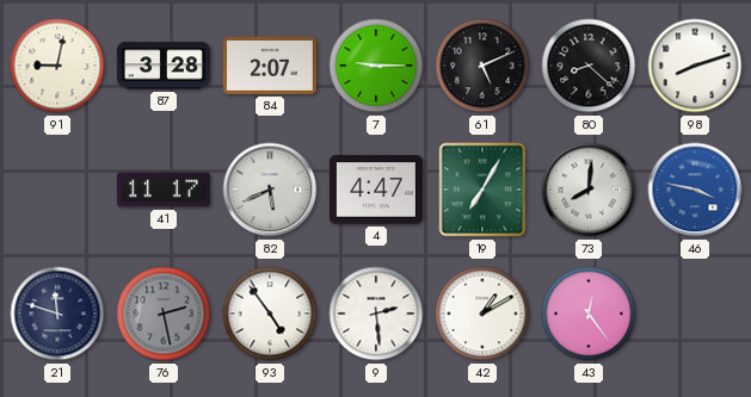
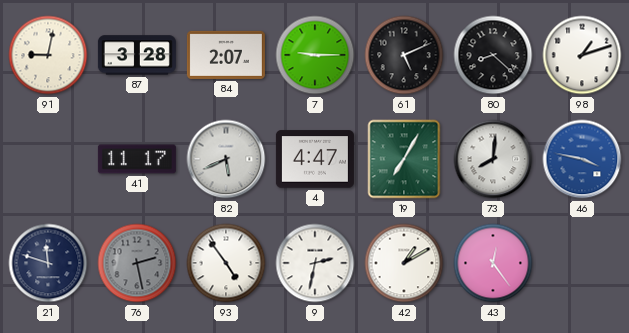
98: 8:12 -> 1:12 (582, 55)
9: 2:29 -> 2:32 (315, 263)
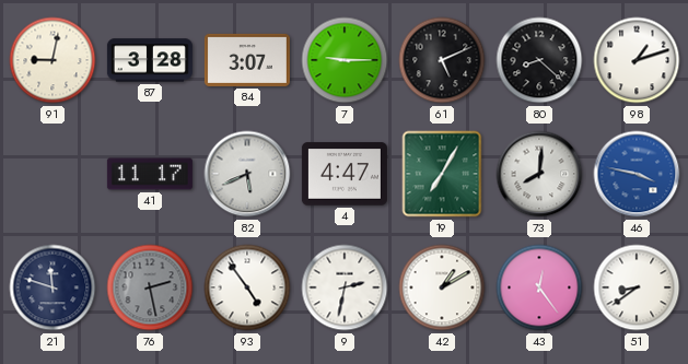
84: 2:07 -> 3:07 (247, 60)
51: none -> 8:39 (637, 287)
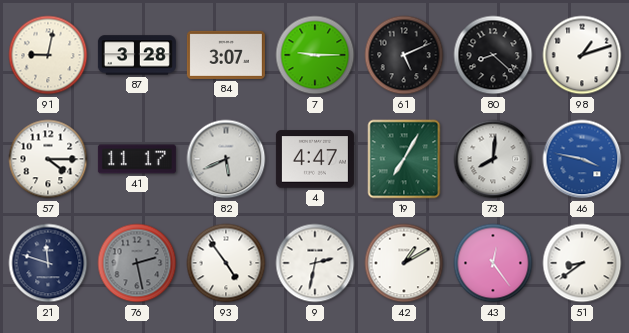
57: none -> 4:15 (48, 159)
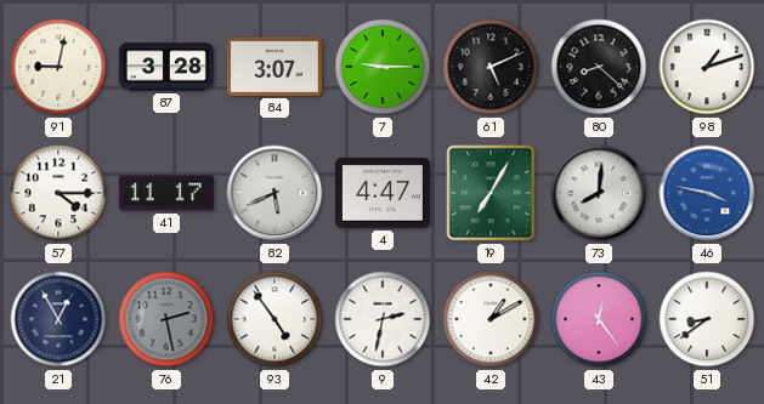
21: 11:48 -> 12:55 (58, 319)
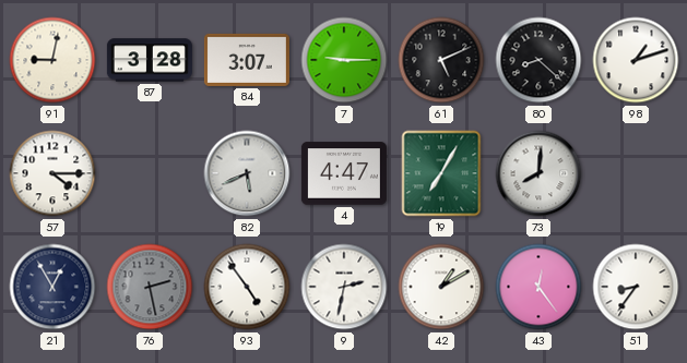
41: 11:17 -> none (166, 193)
46: 3:47 -> none (707, 193)
51: 8:39 -> 8:36 (636, 287)
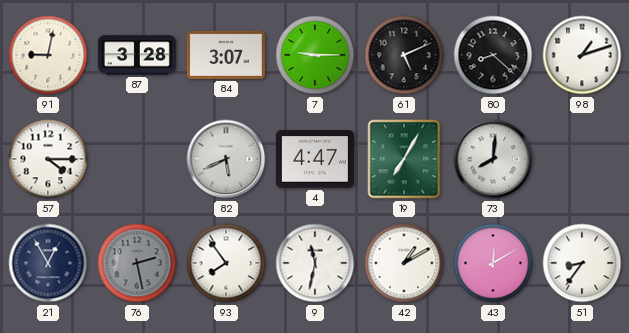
93: 4:54 -> 7:54 (226, 263)
9: 2:32 -> 11:32 (315, 263)
43: 12:24 -> 12:10 (493, 263)
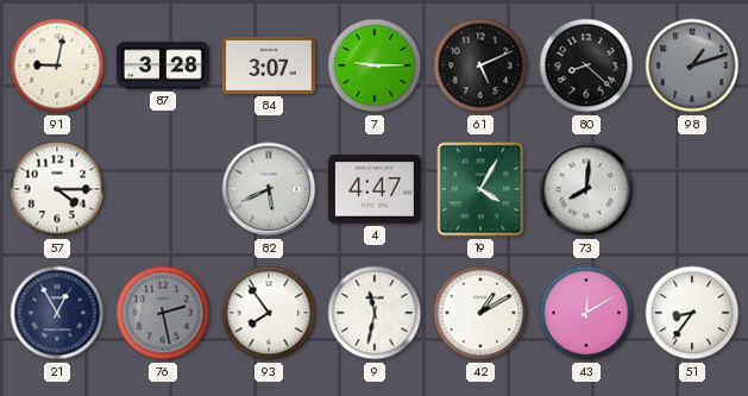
98 dial: white -> grey (692, 65)
19: 7:05 -> 4:05 (480, 189)
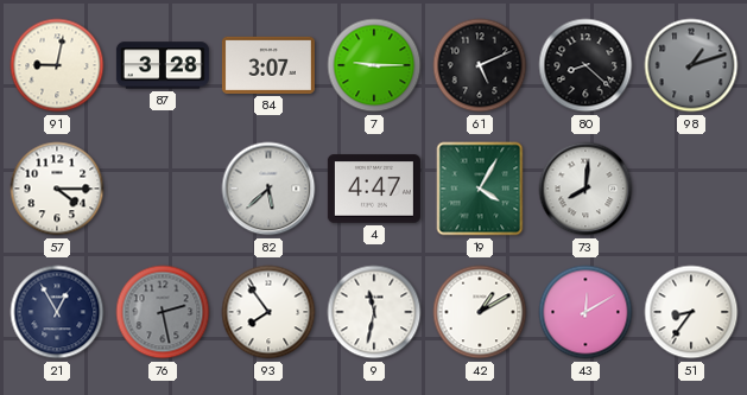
82: 5:41 -> 5:38 (268, 189)
